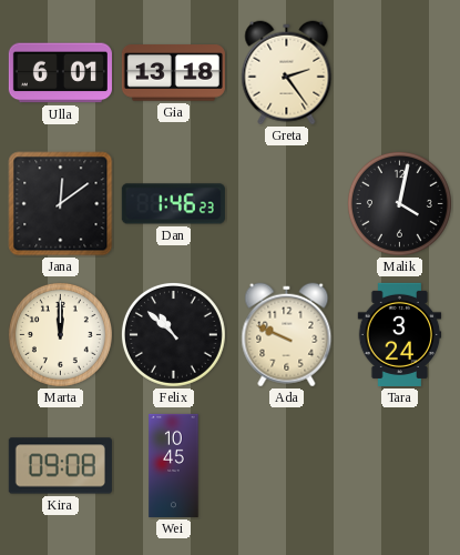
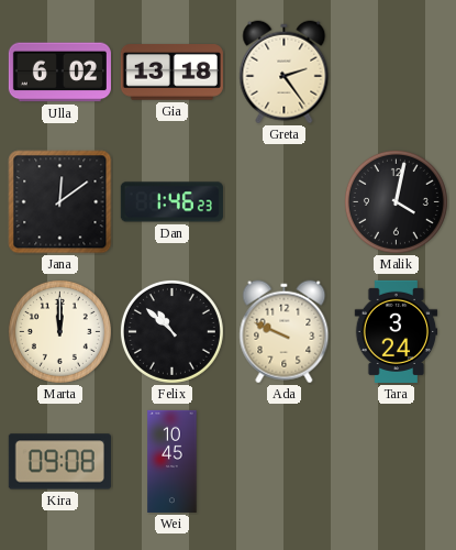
Ulla: 6:01 -> 6:02 (59, 73)
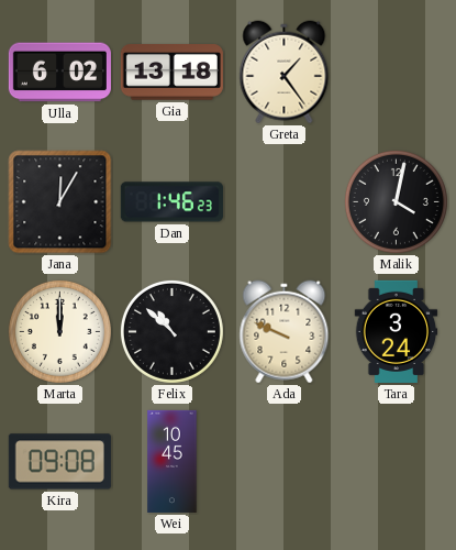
Greta: 2:24 -> 1:24 (285, 73)
Jana: 12:09 -> 12:05 (60, 202)
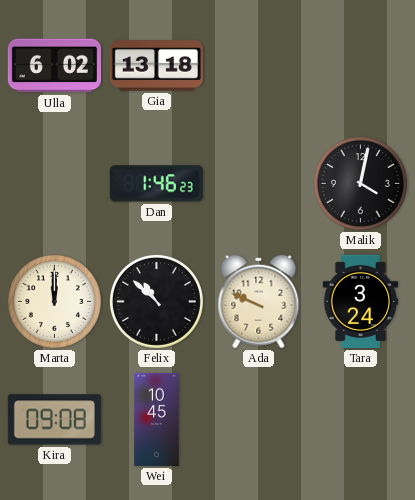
Greta: 1:24 -> none (285, 73)
Jana: 12:05 -> none (60, 202)
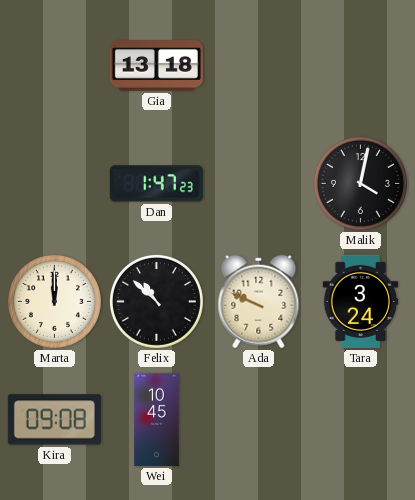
Ulla: 6:02 -> none (54, 66)
Dan: 1:46 -> 1:47 (156, 184)
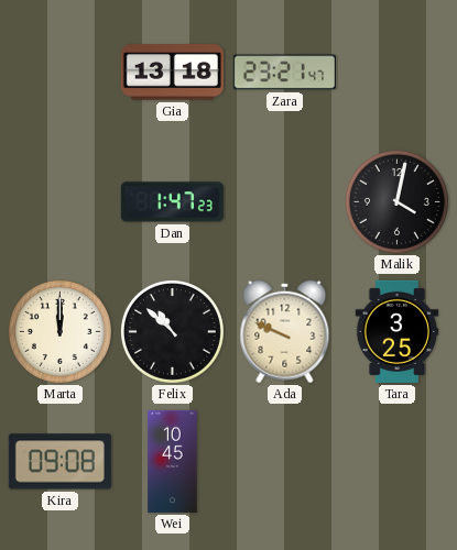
Zara: none -> 23:21 (284, 73)
Tara: 3:24 -> 3:25 (398, 331)
